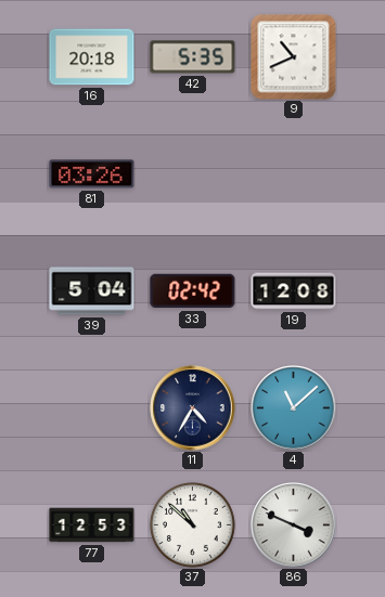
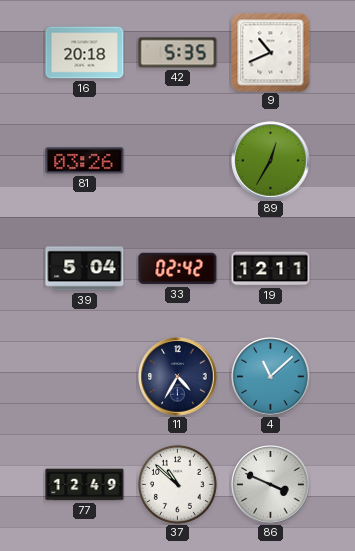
89: none -> 12:35 (271, 161)
19: 12:08 -> 12:11 (271, 269)
77: 12:53 -> 12:49 (85, 485)
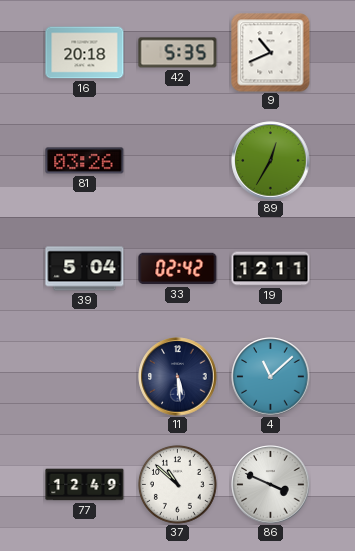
11: 4:35 -> 5:29 (178, 377)
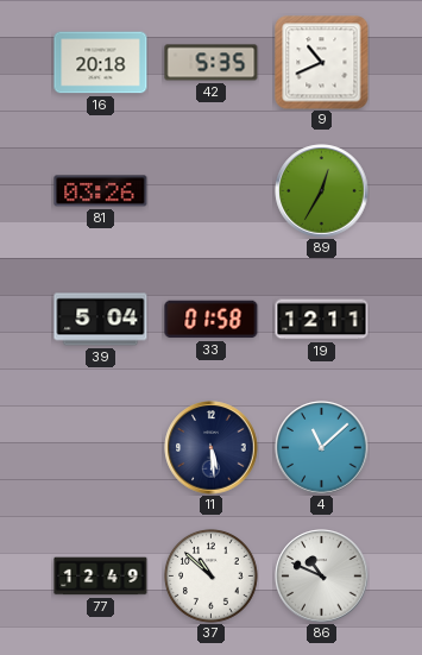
33: 02:42 -> 01:58 (212, 320)
86: 3:49 -> 10:49 (322, 577)
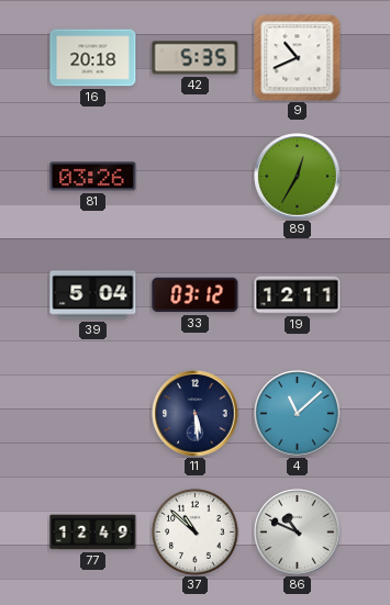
33: 01:58 -> 03:12 (196, 295)
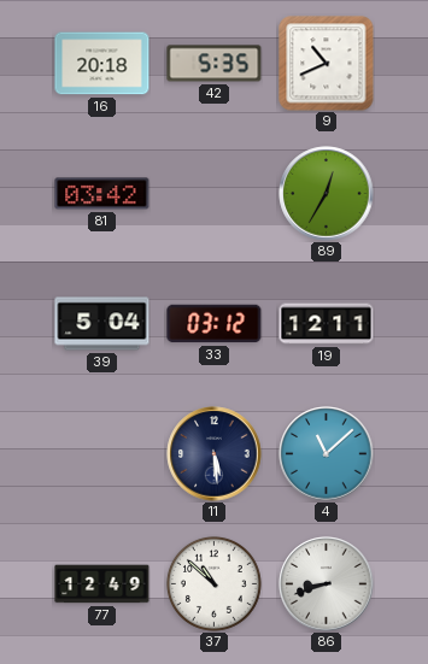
81: 03:26 -> 03:42 (102, 194)
86: 10:49 -> 8:42 (327, 584)
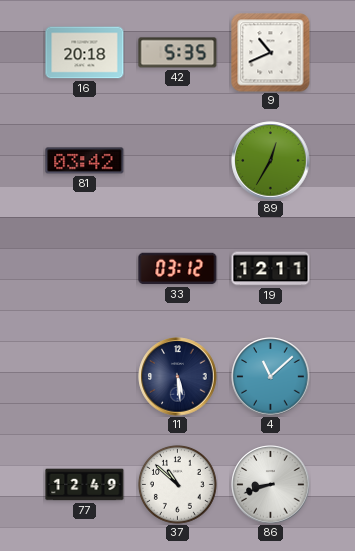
39: 5:04 -> none (102, 324)
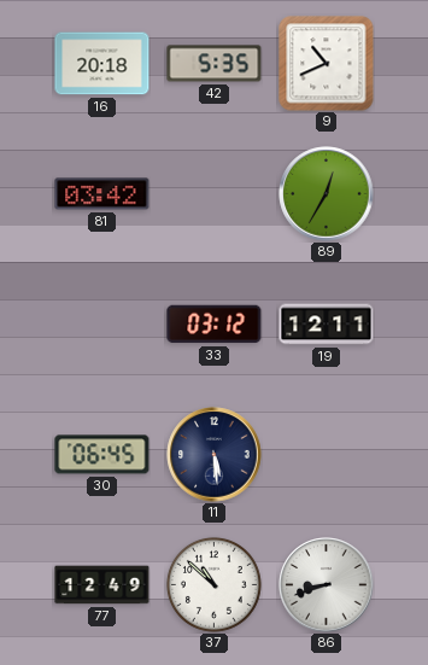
30: none -> 06:45 (102, 455)
4: 11:08 -> none (271, 377)
